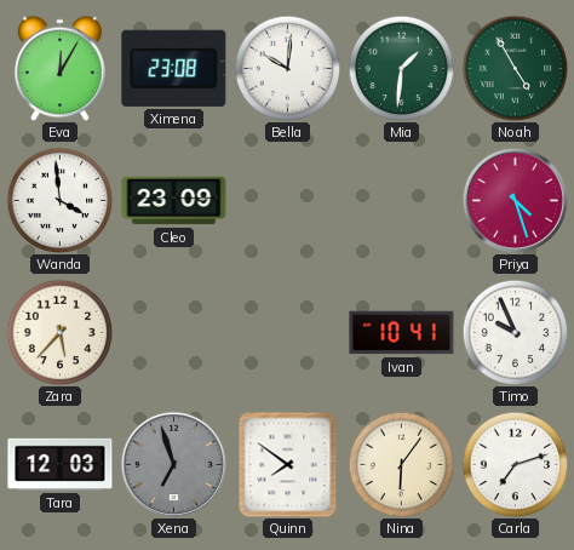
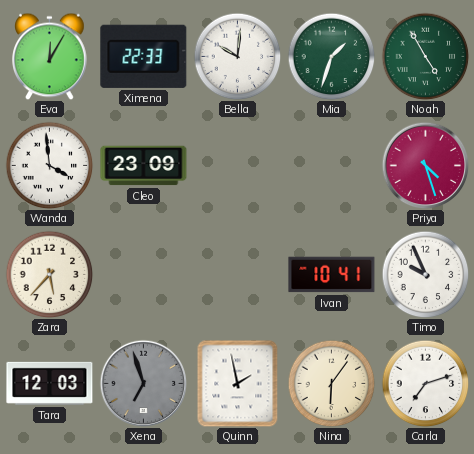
Ximena: 23:08 -> 22:33 (144, 56)
Mia: 1:31 -> 1:33 (331, 56)
Quinn: 7:51 -> 1:58 (238, 383)
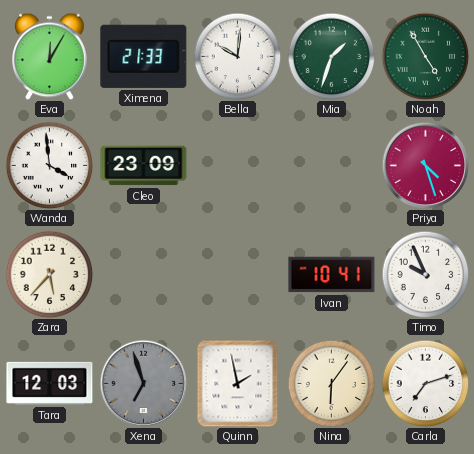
Ximena: 22:33 -> 21:33 (144, 56)
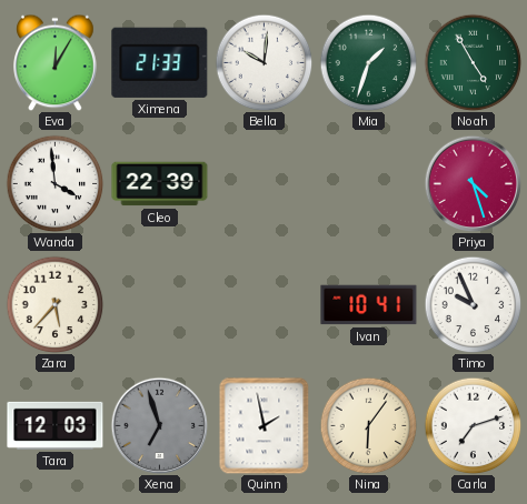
Cleo: 23:09 -> 22:39 (160, 184)
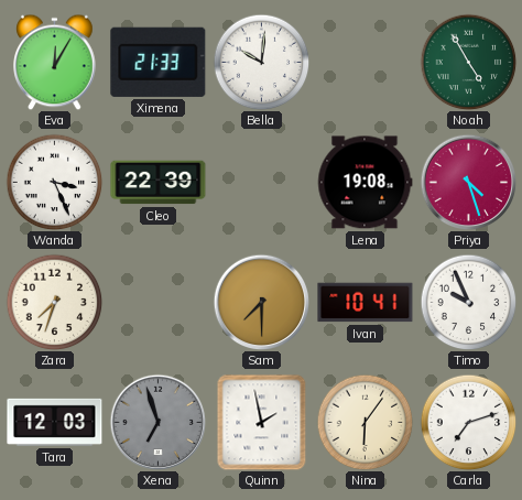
Mia: 1:33 -> none (368, 62)
Wanda: 3:59 -> 3:26 (54, 182)
Lena: none -> 19:08 (365, 183)
Zara: 5:37 -> 7:33 (54, 302)
Sam: none -> 7:30 (261, 302)
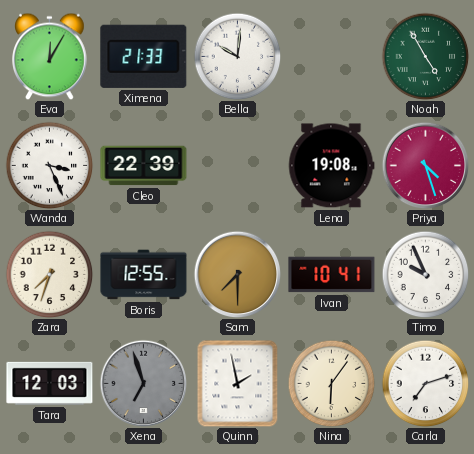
Boris: none -> 12:55 (144, 275)
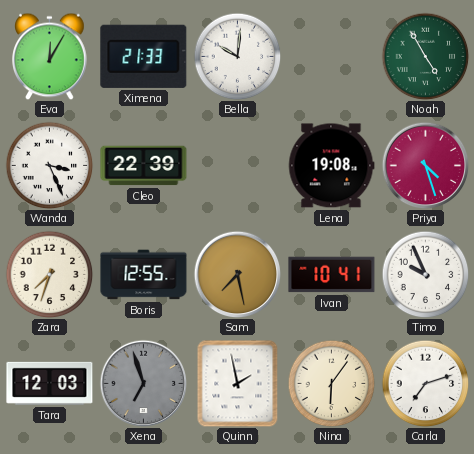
Sam: 7:30 -> 7:28 (237, 274)
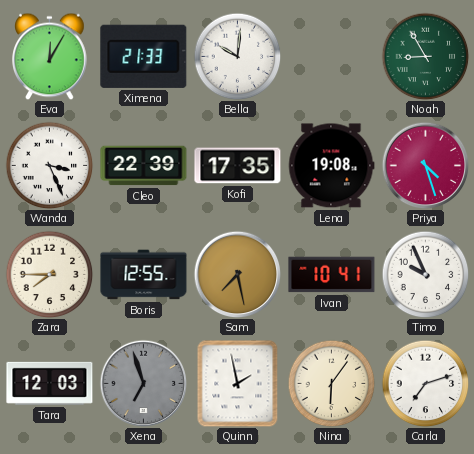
Noah: 4:55 -> 8:55 (425, 56)
Kofi: none -> 17:35 (238, 166)
Zara: 7:33 -> 7:45 (49, 274)
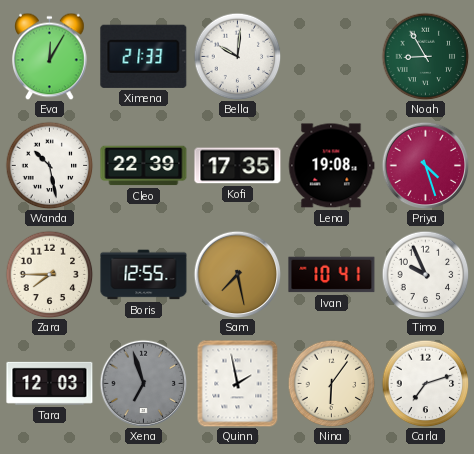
Wanda: 3:26 -> 10:28 (49, 165)
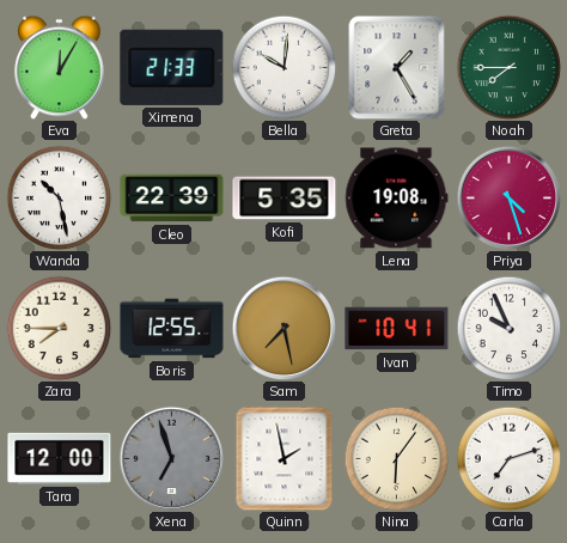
Greta: none -> 1:25 (397, 67)
Noah: 8:55 -> 7:45 (508, 67)
Kofi: 17:35 -> 5:35 (285, 199)
Tara: 12:03 -> 12:00 (60, 458)
